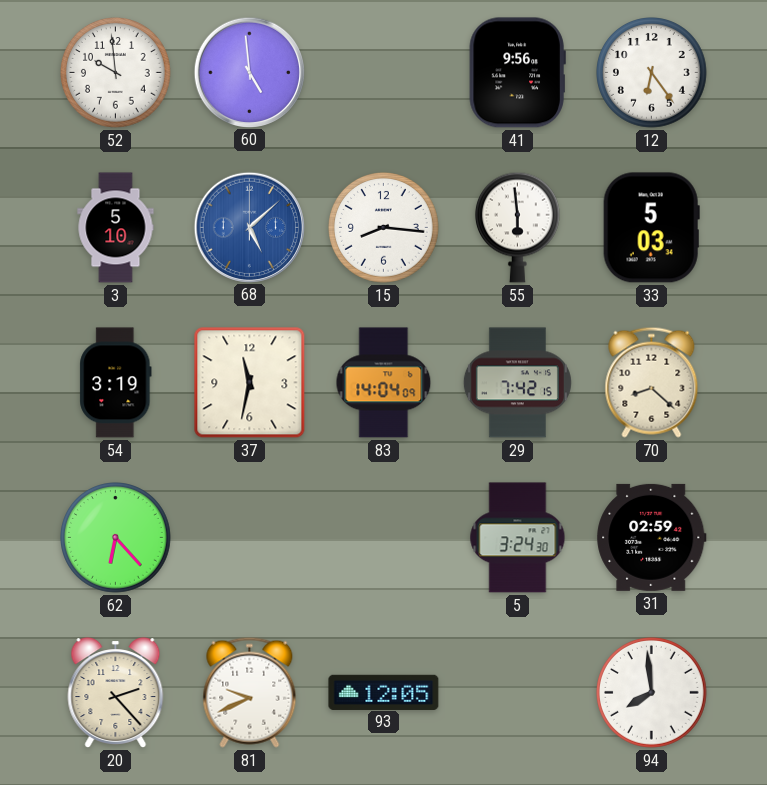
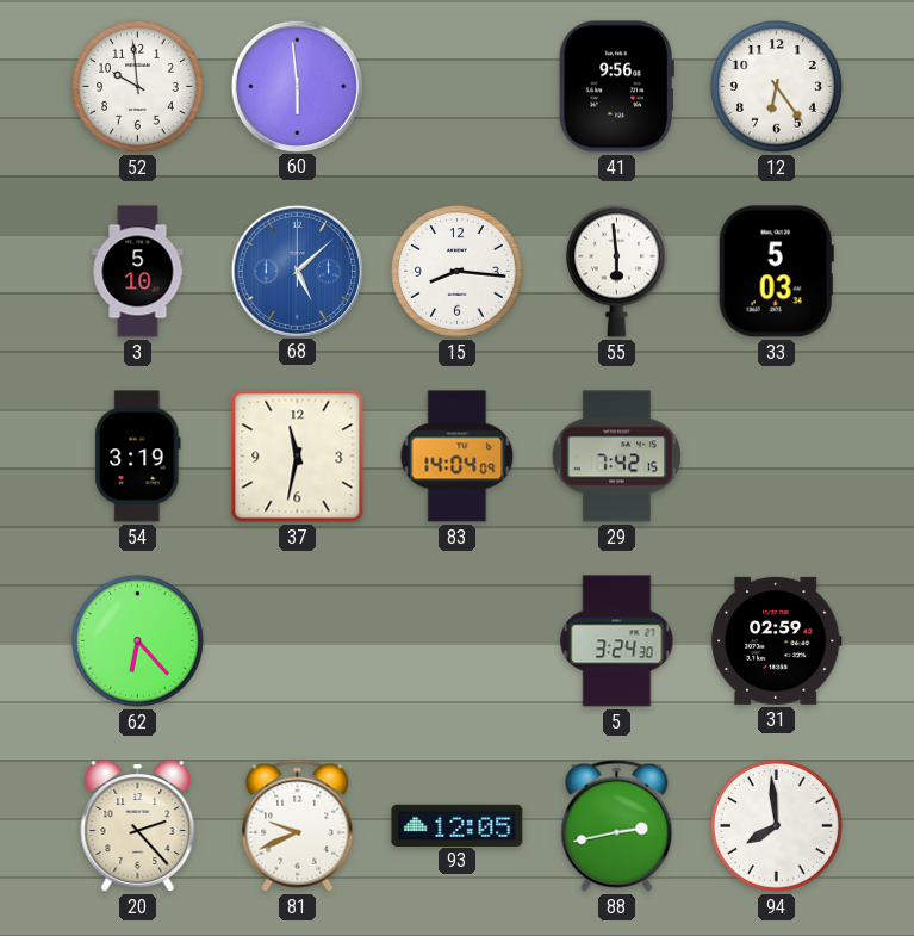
60: 4:59 -> 5:59 (297, 86)
70: 8:22 -> none (652, 382)
88: none -> 2:43 (617, 825)
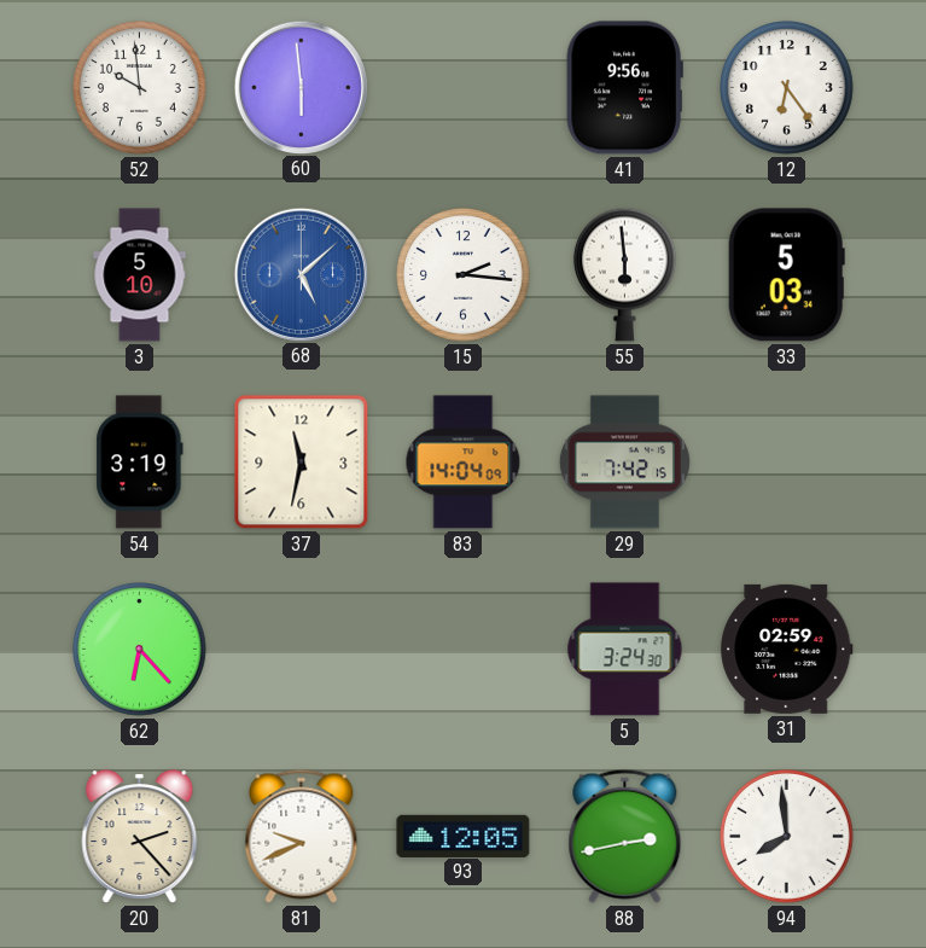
15: 8:16 -> 2:16 (464, 275)
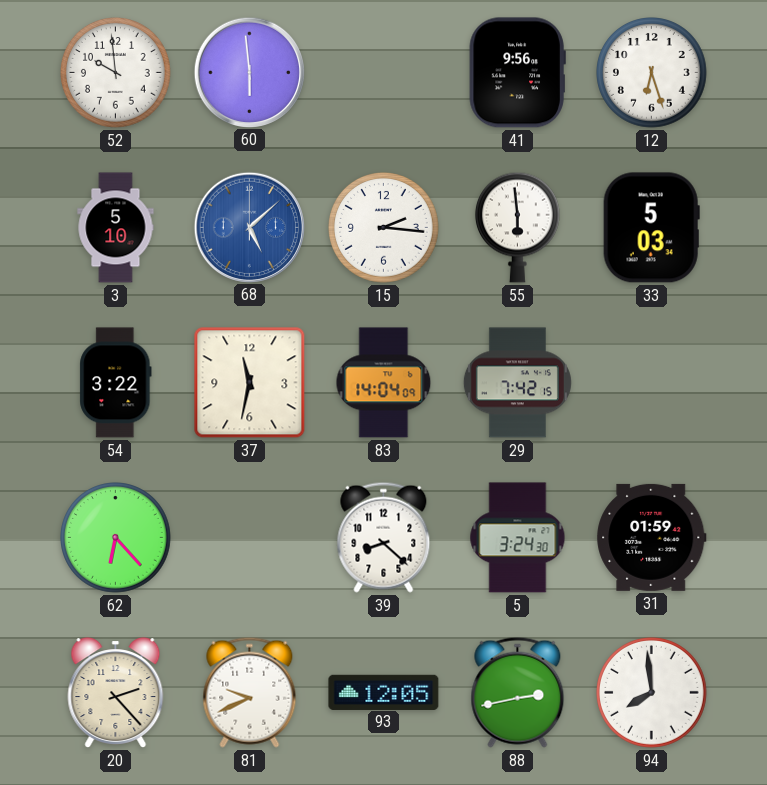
12: 6:24 -> 6:27 (652, 73)
54: 3:19 -> 3:22 (116, 383)
39: none -> 8:22 (384, 537)
31: 02:59 -> 01:59 (652, 537)
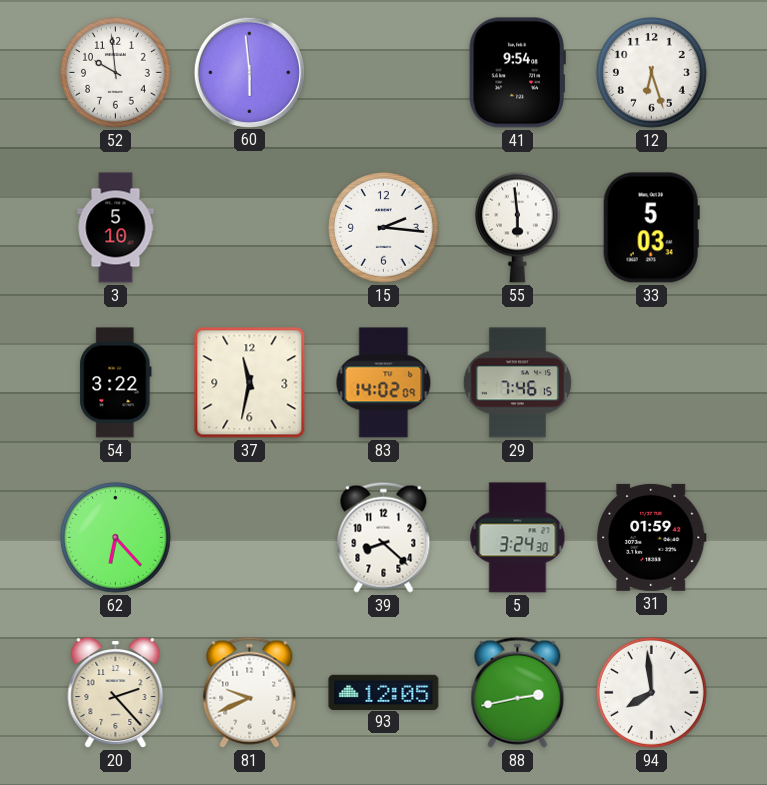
41: 9:56 -> 9:54 (517, 73)
68: 5:08 -> none (249, 227)
83: 14:04 -> 14:02 (384, 383)
29: 7:42 -> 7:46 (517, 383)
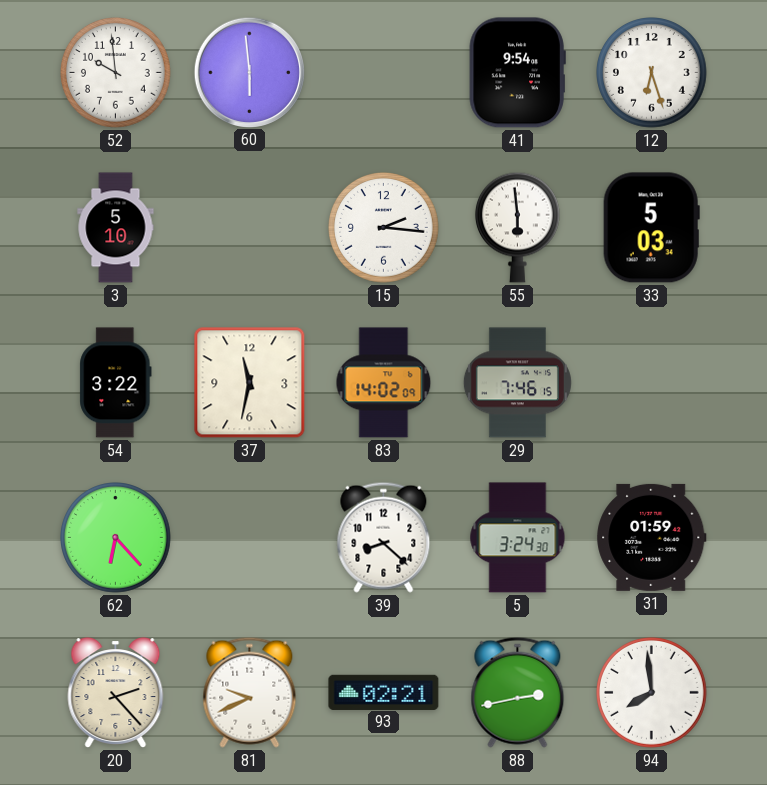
93: 12:05 -> 02:21 (384, 692)
